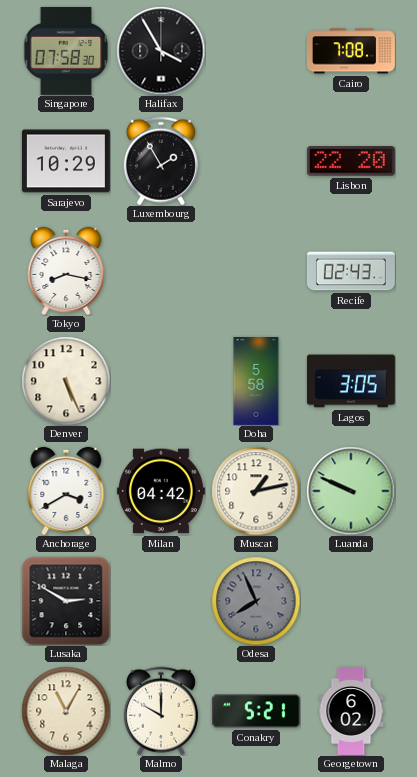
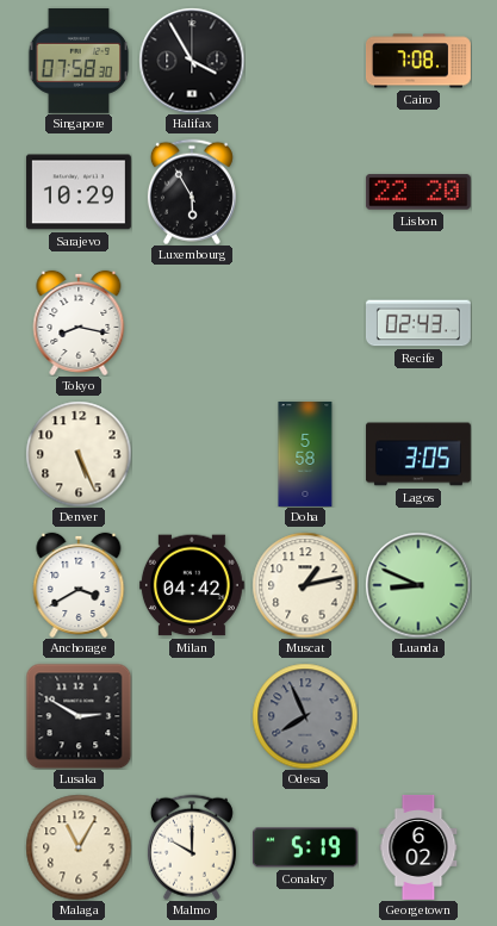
Luxembourg: 1:55 -> 5:55 (192, 192)
Luanda: 9:49 -> 8:49 (418, 585)
Conakry: 5:21 -> 5:19 (305, 847)
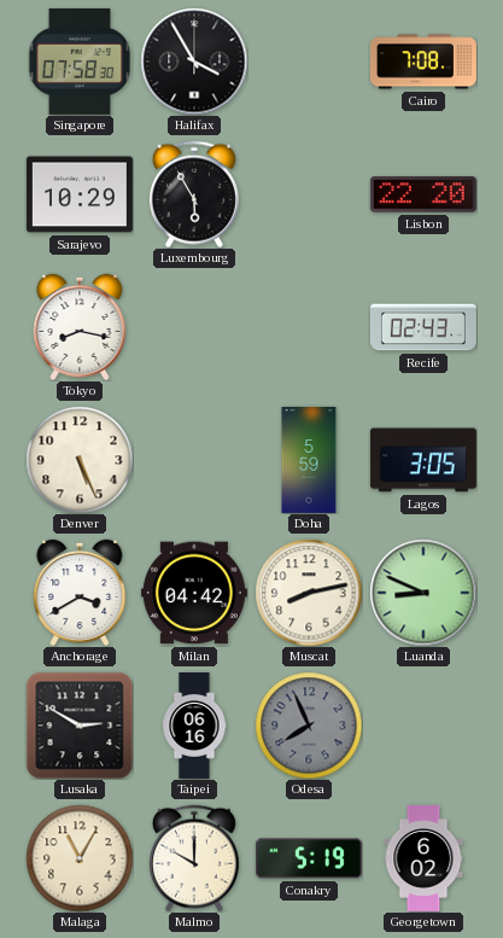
Doha: 5:58 -> 5:59 (309, 460)
Muscat: 1:13 -> 8:13 (309, 593)
Taipei: none -> 06:16 (194, 727)
